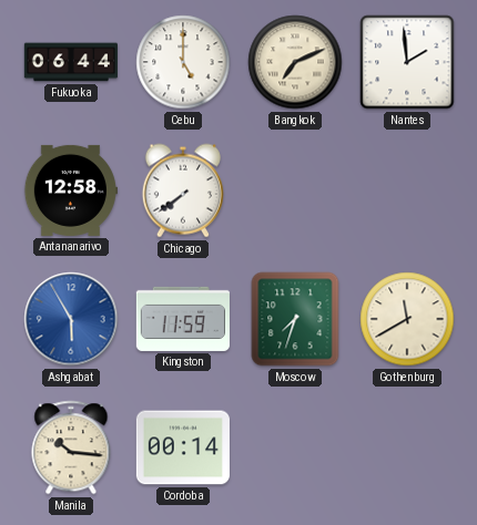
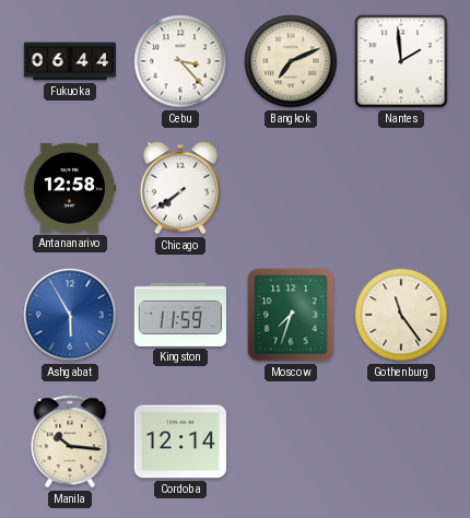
Cebu: 5:00 -> 3:23 (180, 61)
Gothenburg: 11:40 -> 11:24 (401, 315)
Cordoba: 00:14 -> 12:14 (180, 442)
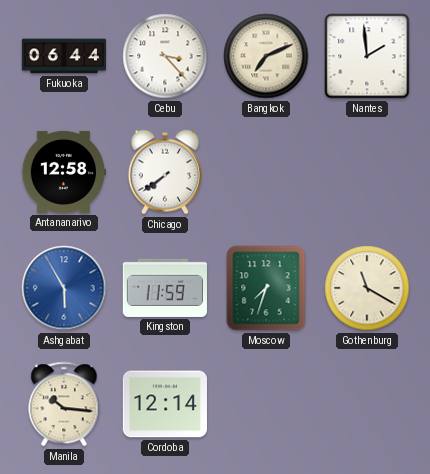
Gothenburg: 11:24 -> 11:20 (367, 288)
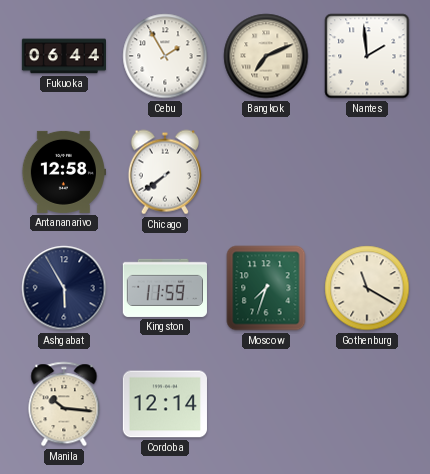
Cebu: 3:23 -> 1:55 (165, 56)
Ashgabat dial: blue -> navy (64, 288)
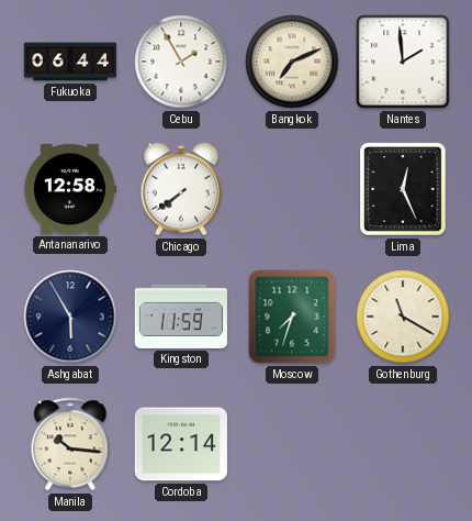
Lima: none -> 12:26 (403, 189)
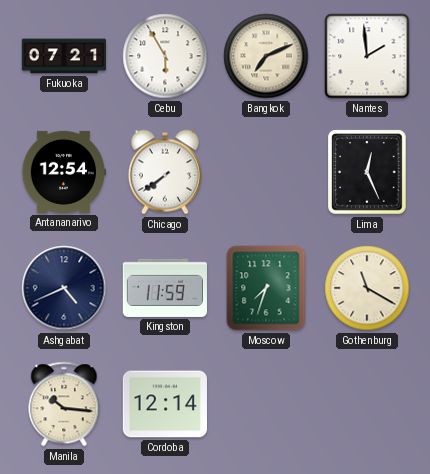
Fukuoka: 06:44 -> 07:21 (63, 56)
Cebu: 1:55 -> 5:55 (165, 56)
Antananarivo: 12:58 -> 12:54 (63, 172)
Ashgabat: 5:55 -> 4:41 (64, 288)
